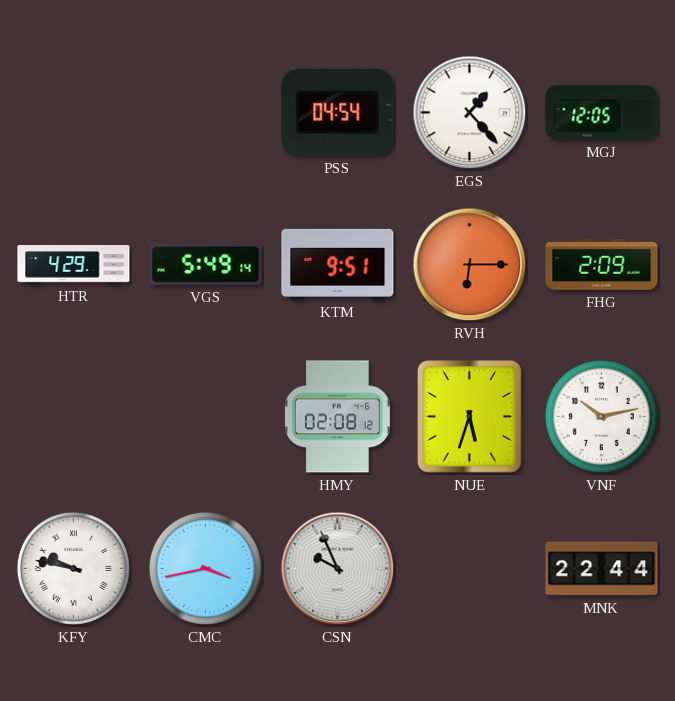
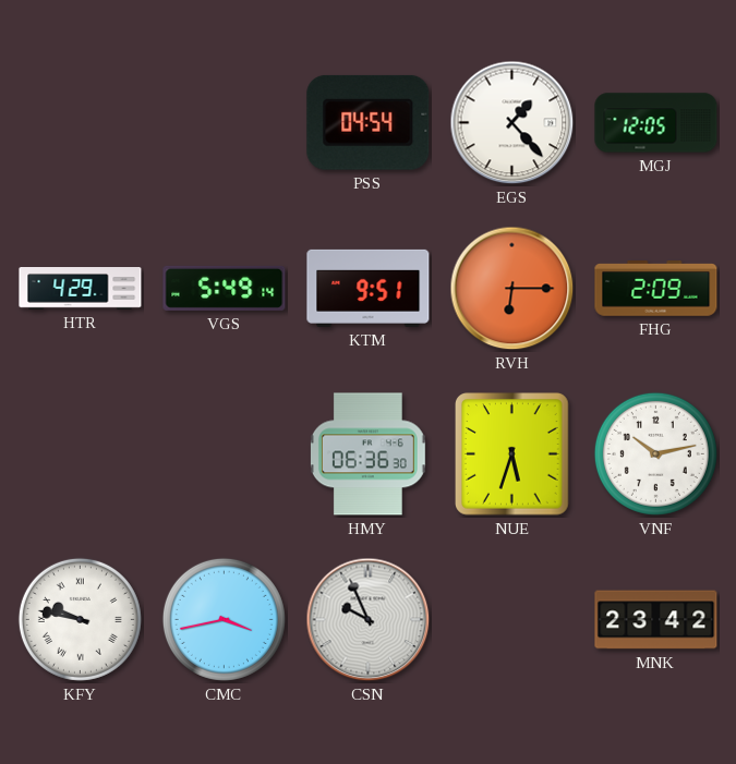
HMY: 02:08 -> 06:36 (367, 454)
MNK: 22:44 -> 23:42 (656, 620)
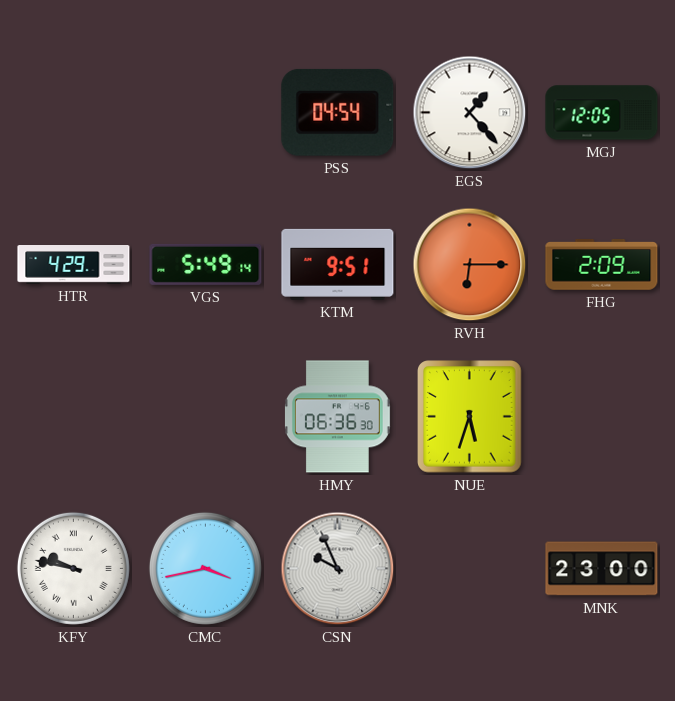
VNF: 10:13 -> none (655, 453)
MNK: 23:42 -> 23:00 (602, 569)
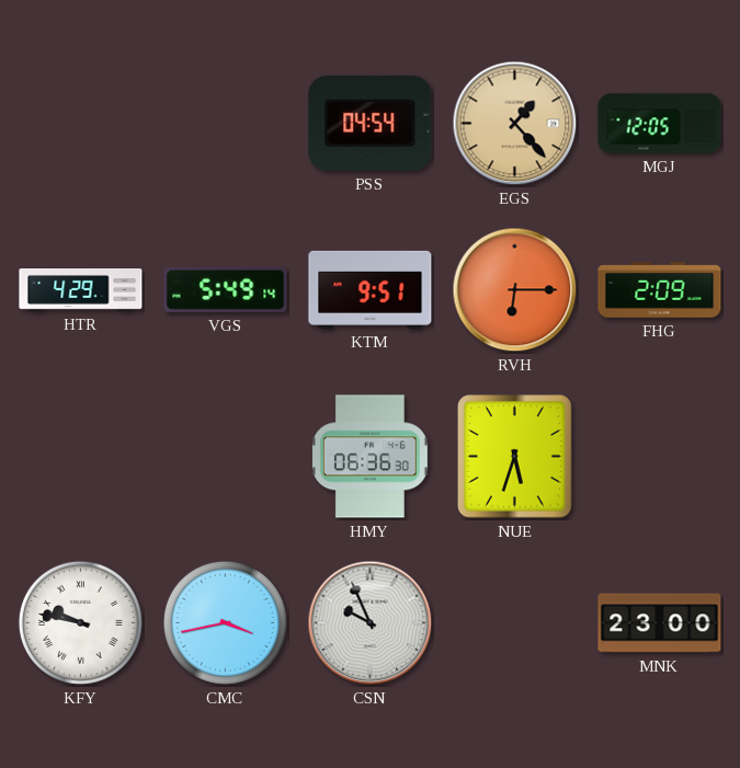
EGS dial: white -> champagne (515, 124)
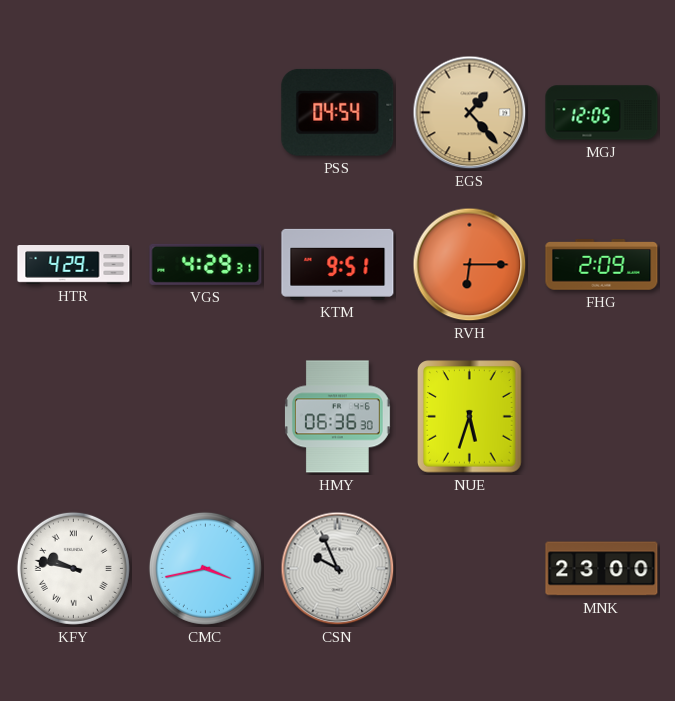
VGS: 5:49 -> 4:29 (206, 264)
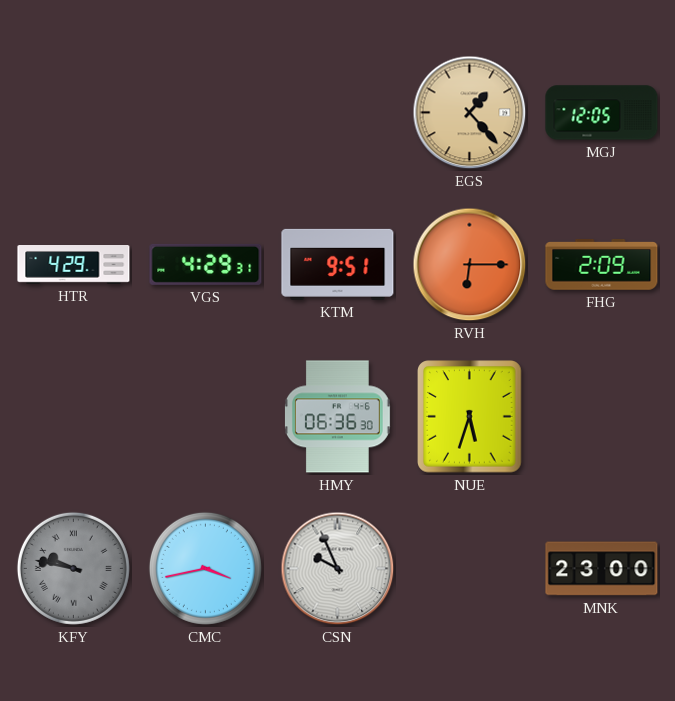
PSS: 04:54 -> none (338, 112)
KFY dial: white -> grey (73, 568)
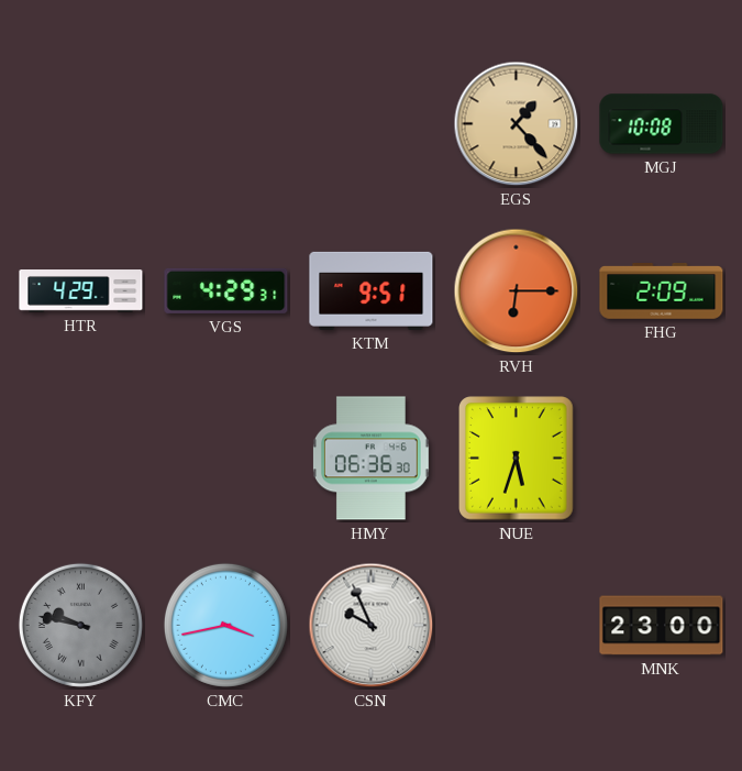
MGJ: 12:05 -> 10:08 (662, 124)
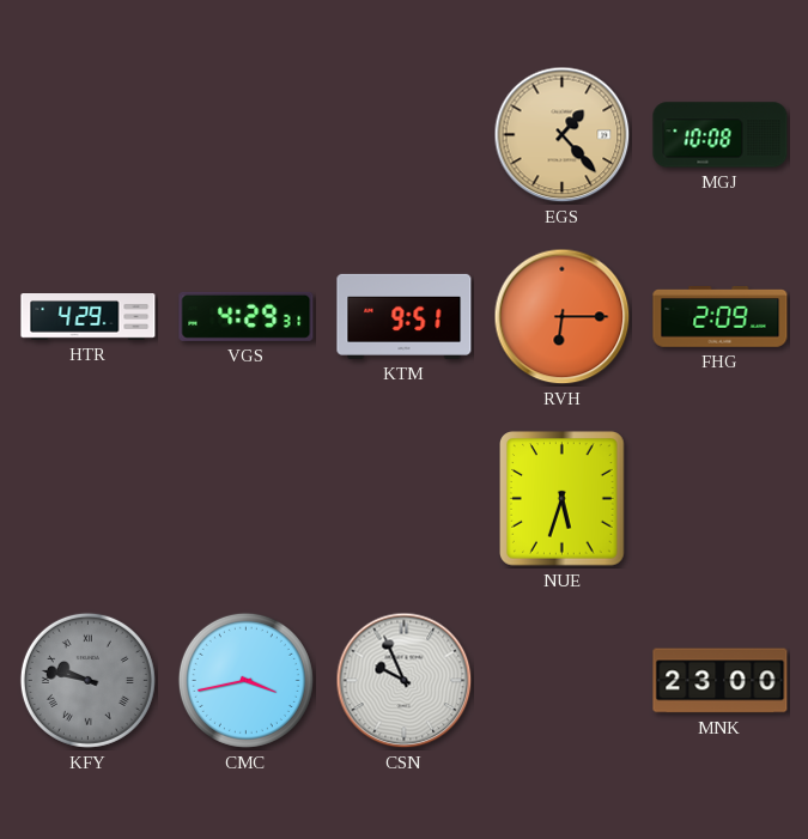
HMY: 06:36 -> none (370, 459)
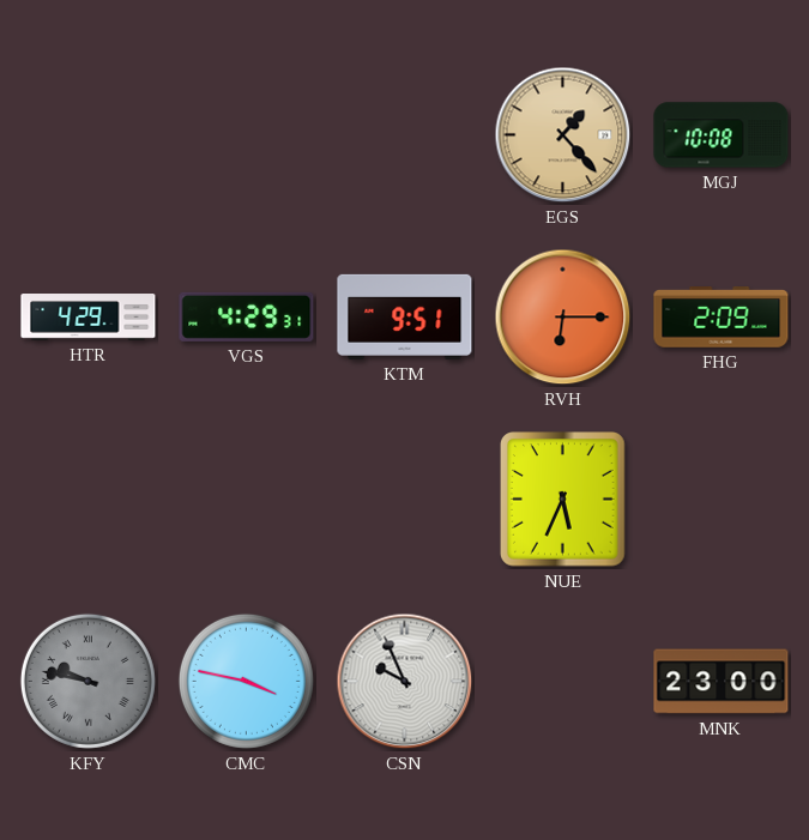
NUE: 5:33 -> 5:34 (563, 500)
CMC: 3:43 -> 3:47 (246, 681)
